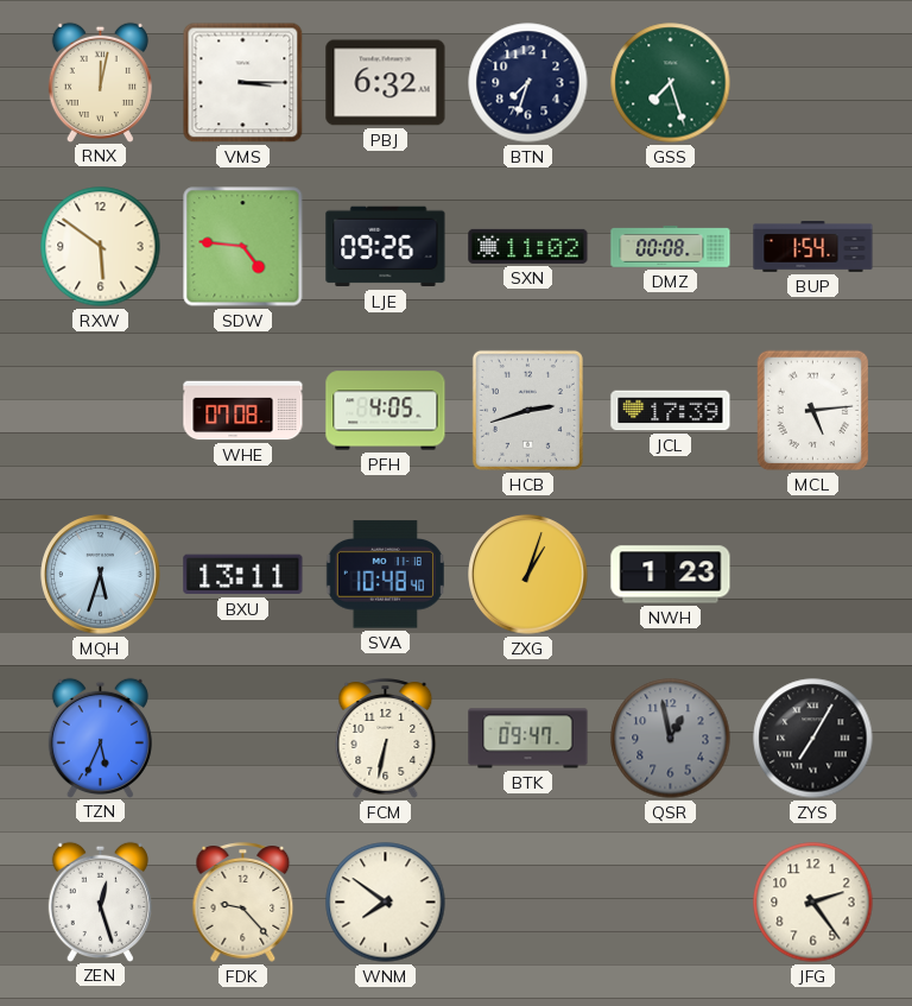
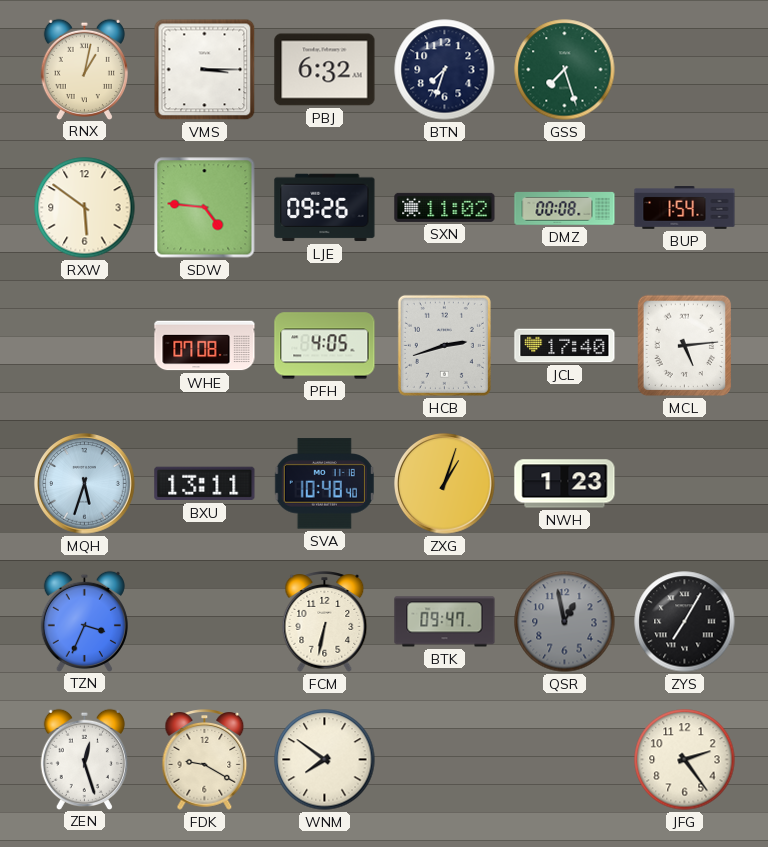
RNX: 12:02 -> 1:02 (84, 69)
JCL: 17:39 -> 17:40 (565, 346)
TZN: 5:34 -> 3:34 (84, 621)
FDK: 9:23 -> 9:20 (205, 760)
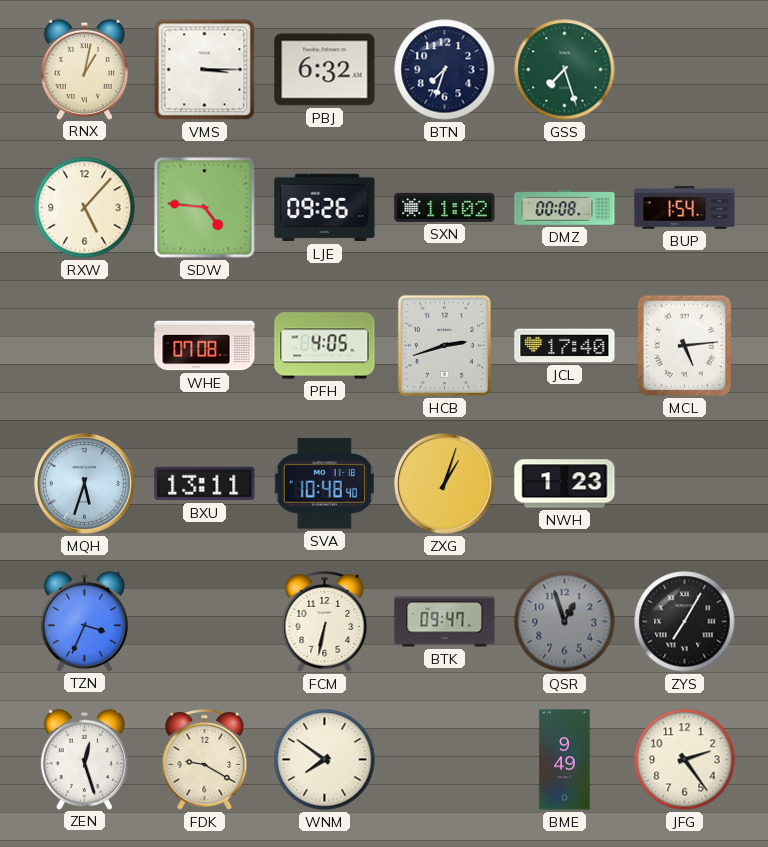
RXW: 5:51 -> 5:07 (85, 208)
QSR: 12:58 -> 12:57 (565, 622)
BME: none -> 9:49 (565, 760)
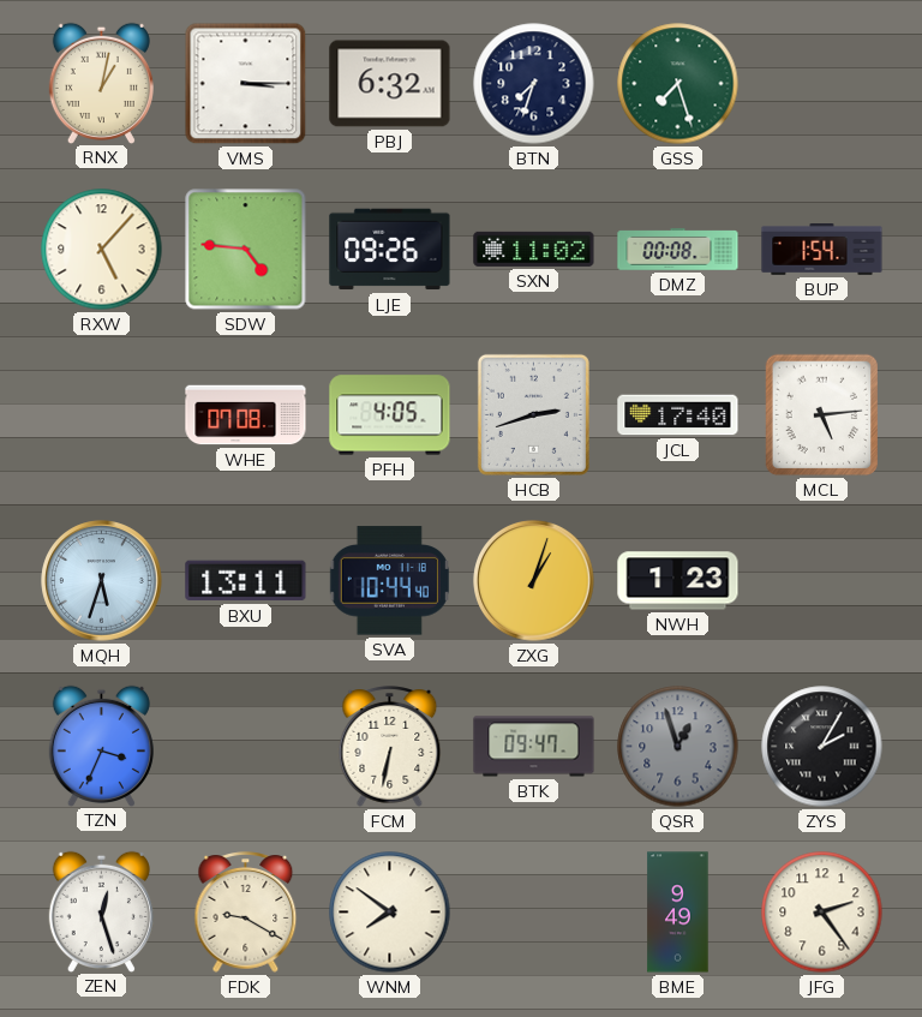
SVA: 10:48 -> 10:44 (389, 581)
ZYS: 7:05 -> 2:05 (822, 747)
